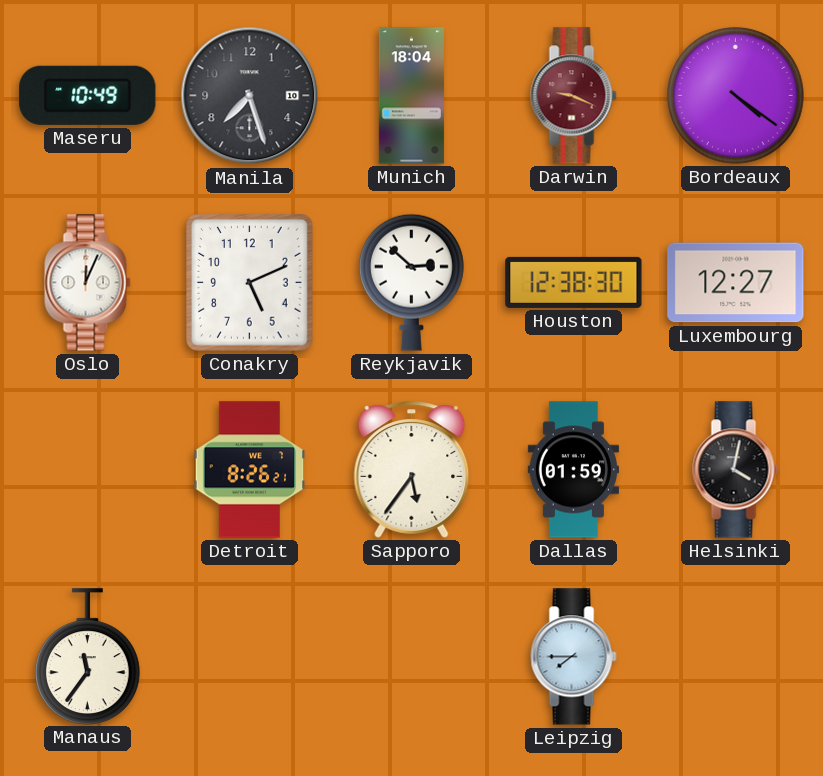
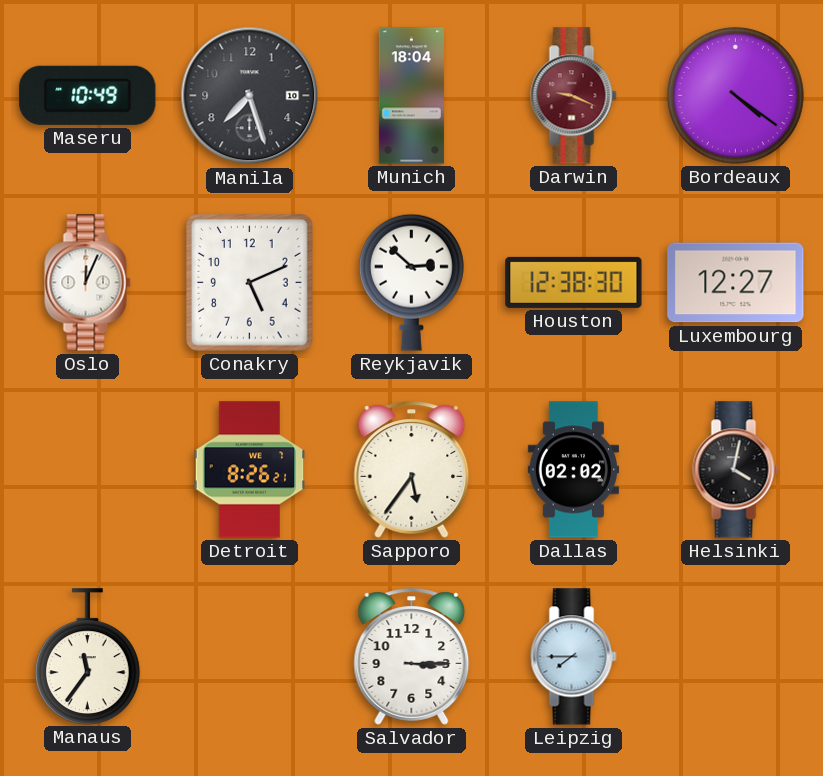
Dallas: 01:59 -> 02:02 (573, 470)
Salvador: none -> 3:15 (412, 657)
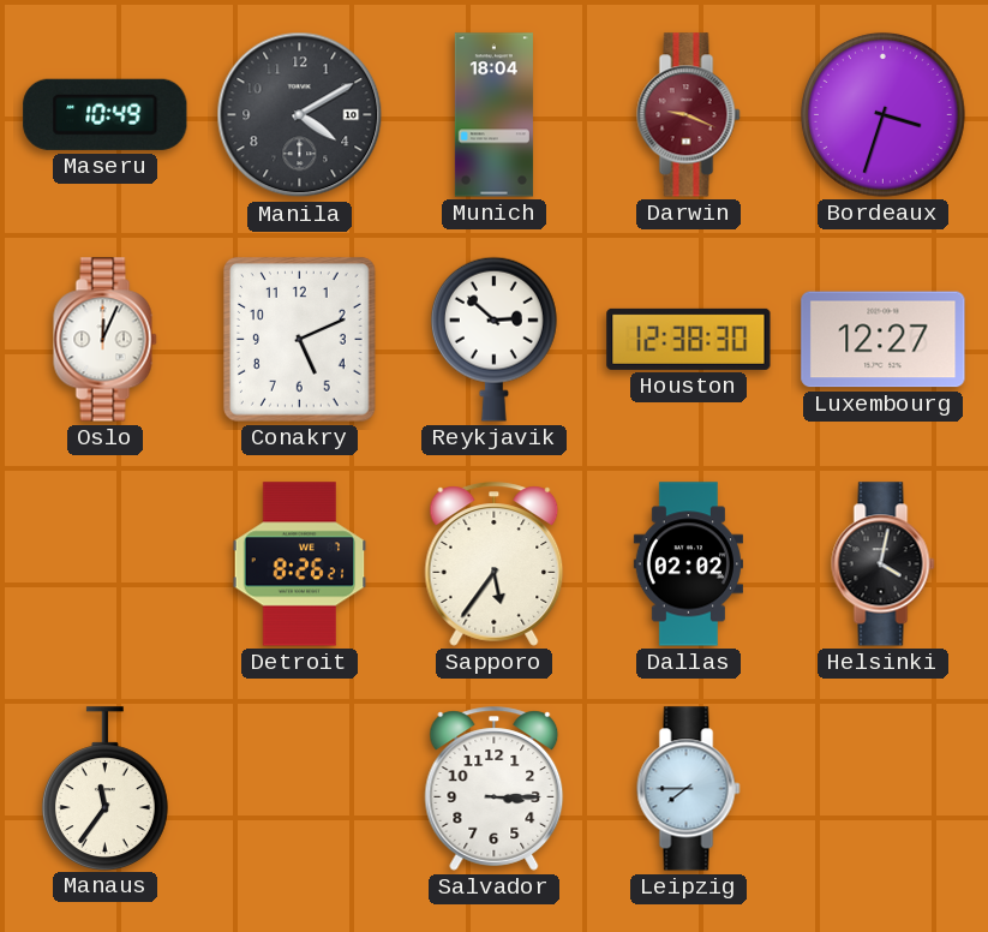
Manila: 7:27 -> 4:10 (300, 115)
Bordeaux: 4:21 -> 3:33 (882, 114)
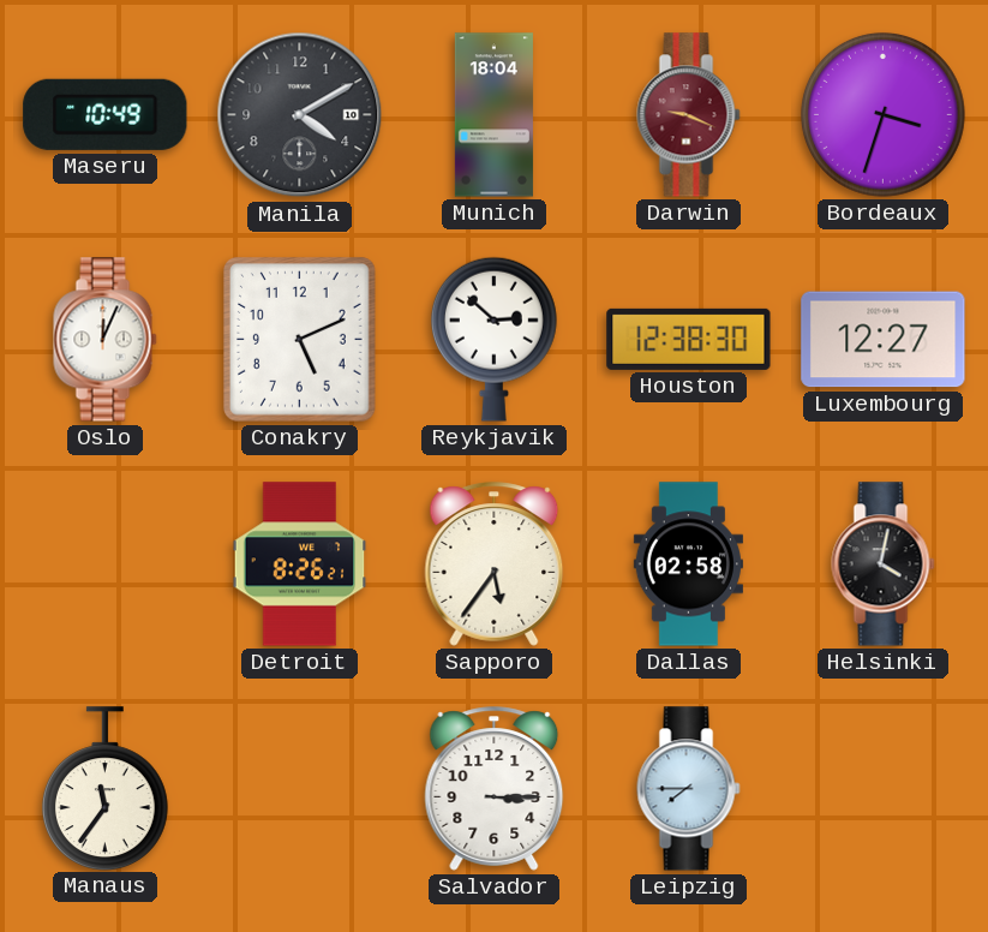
Dallas: 02:02 -> 02:58 (688, 564)
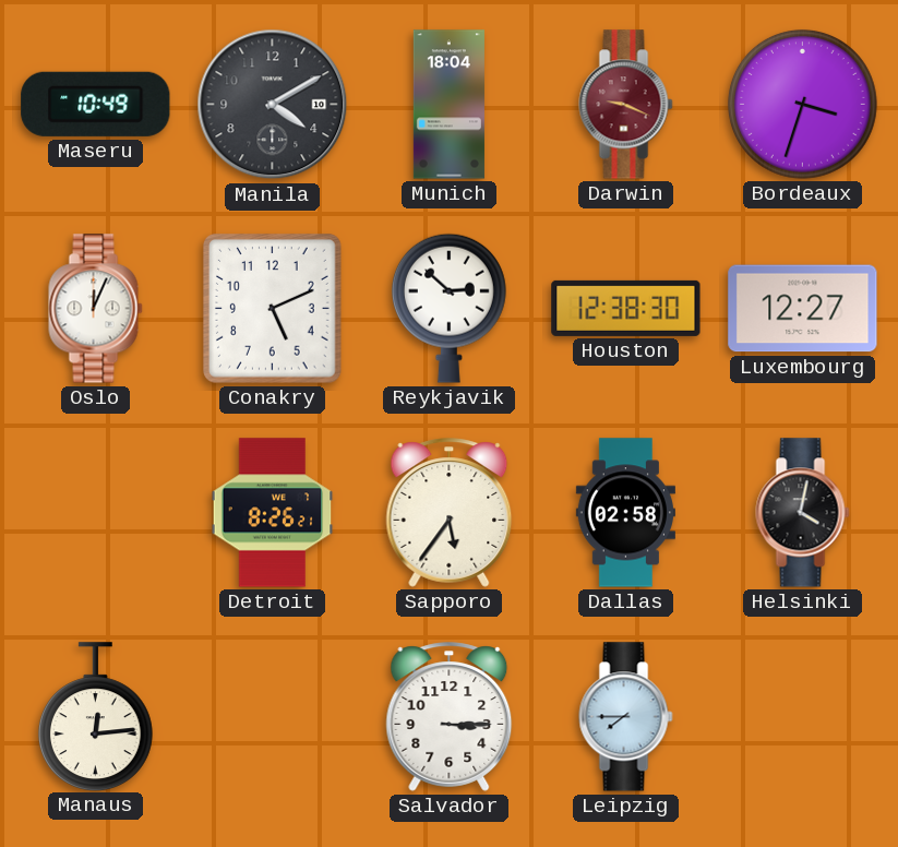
Manaus: 11:36 -> 12:14 (95, 716)
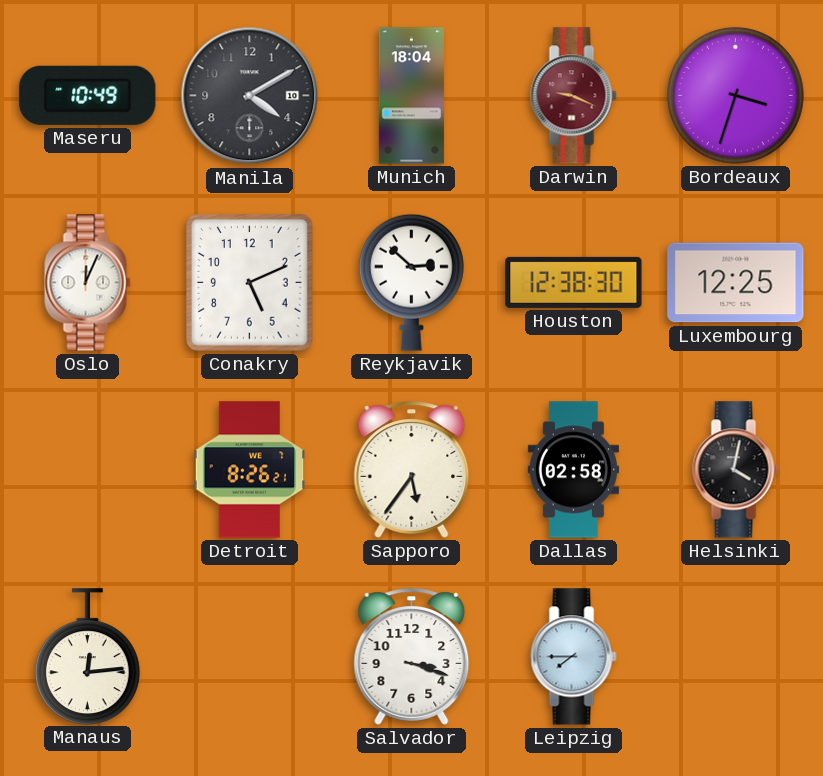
Luxembourg: 12:27 -> 12:25 (736, 283)
Salvador: 3:15 -> 3:18 (412, 657)
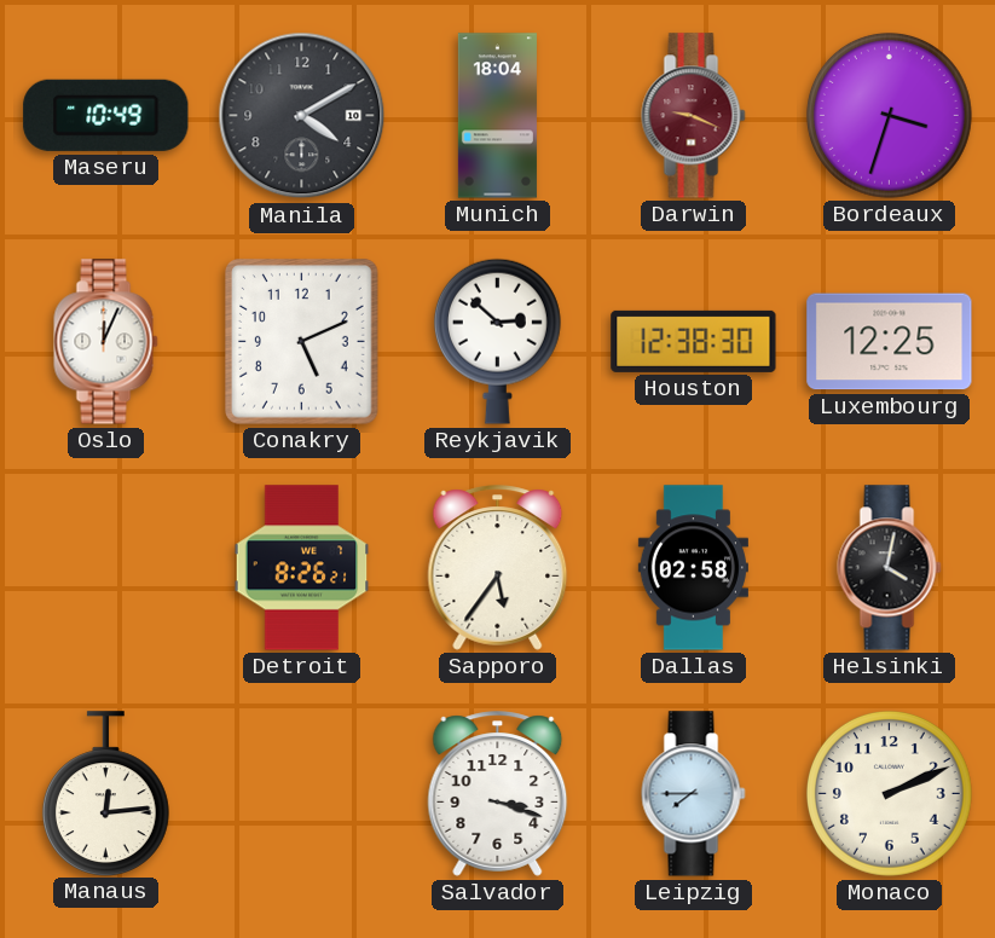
Monaco: none -> 2:11 (889, 793)
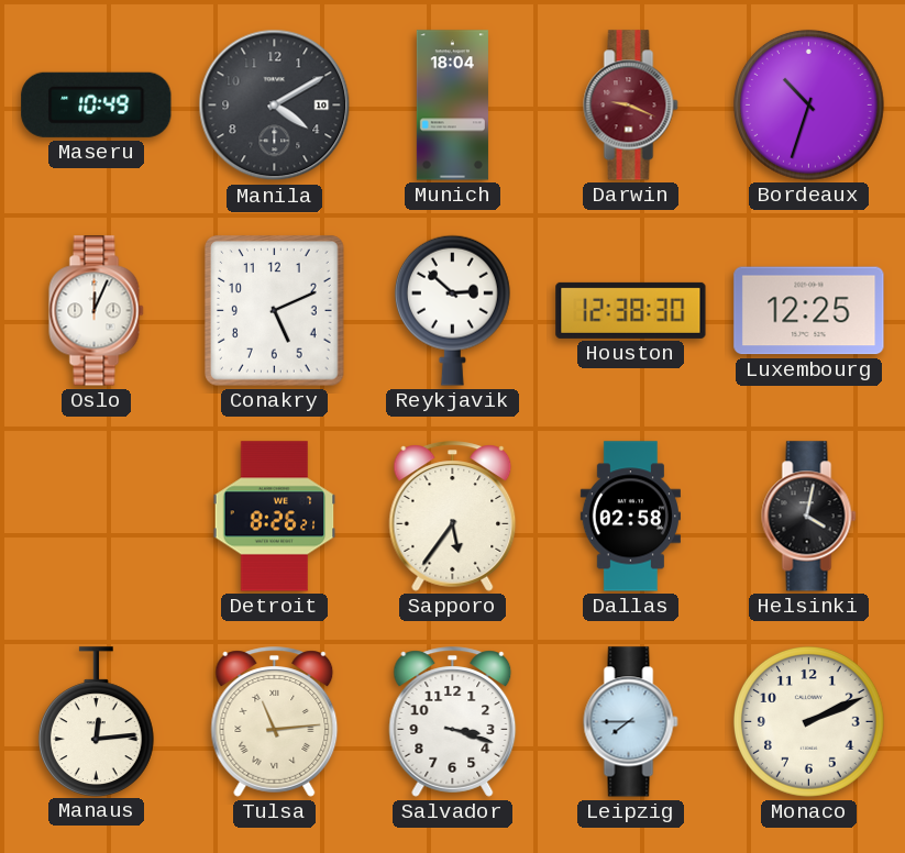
Bordeaux: 3:33 -> 10:33 (808, 104)
Tulsa: none -> 11:14 (275, 722)
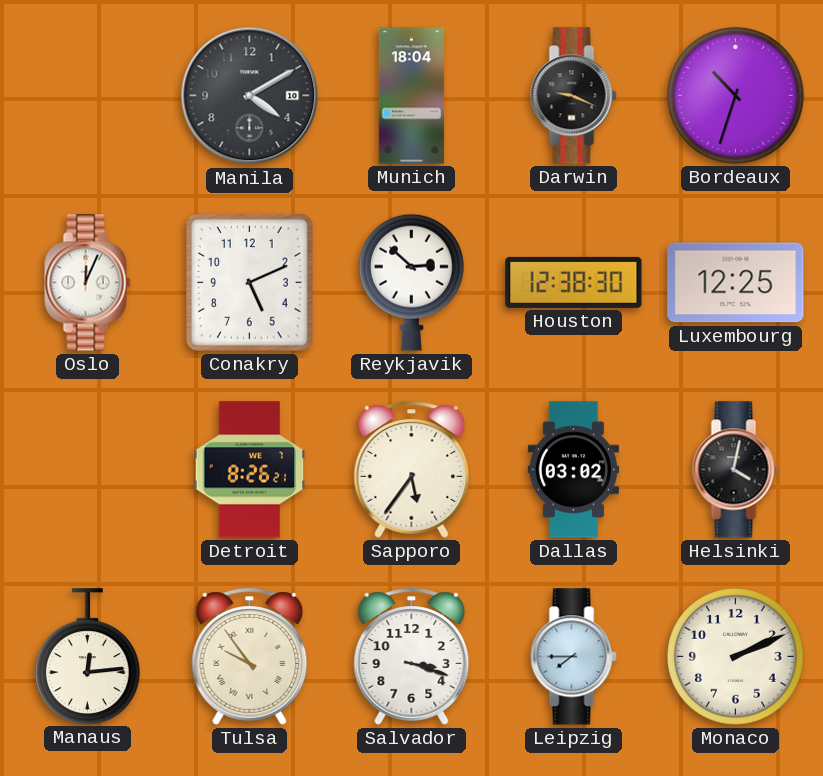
Maseru: 10:49 -> none (97, 104)
Darwin dial: burgundy -> black (574, 96)
Dallas: 02:58 -> 03:02 (573, 470)
Tulsa: 11:14 -> 9:54 (250, 657)
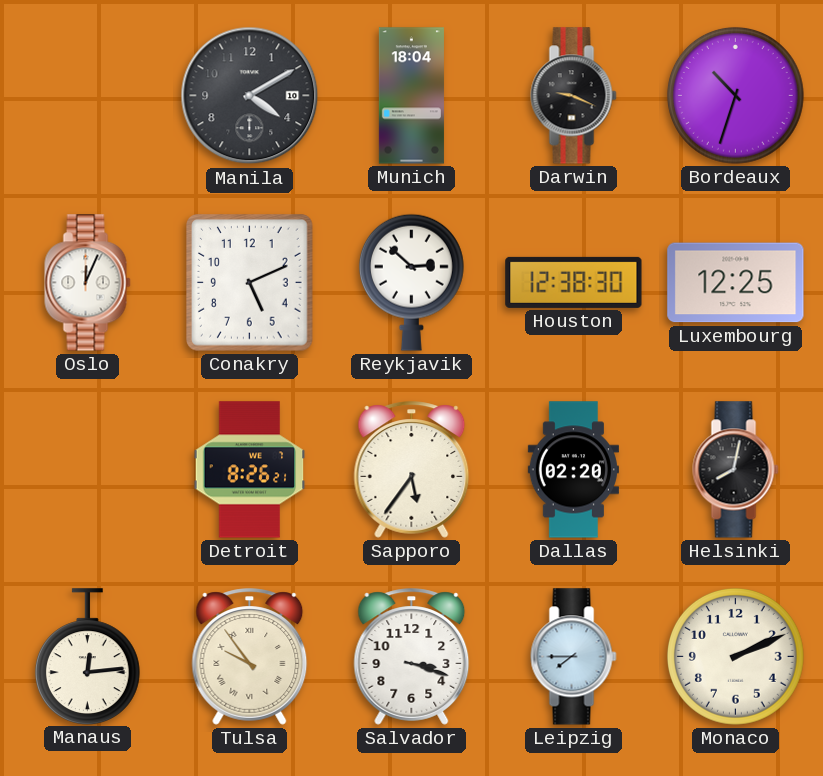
Dallas: 03:02 -> 02:20 (573, 470)
Helsinki: 4:02 -> 8:02 (736, 470)
